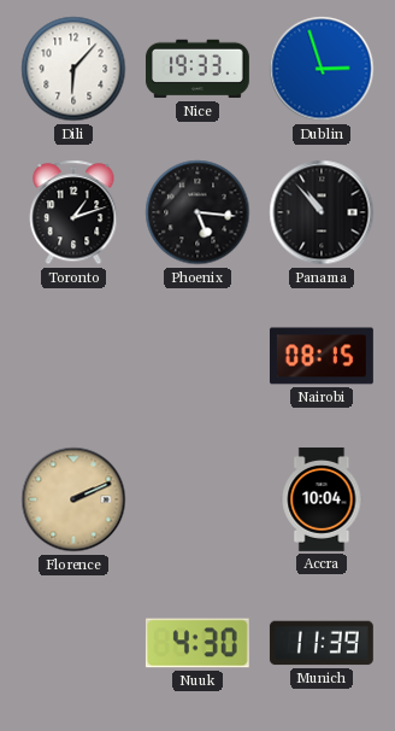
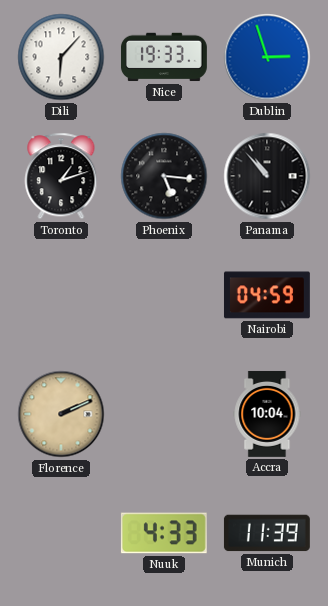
Nairobi: 08:15 -> 04:59 (267, 295)
Nuuk: 4:30 -> 4:33 (164, 533)
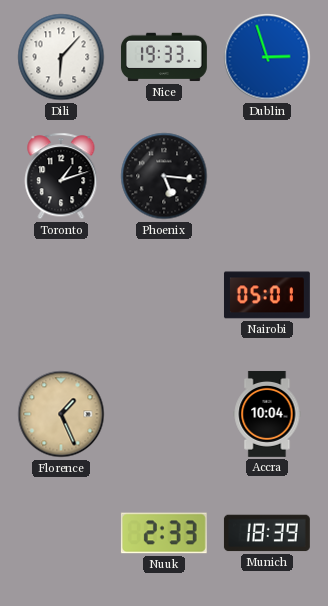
Panama: 10:53 -> none (267, 176)
Nairobi: 04:59 -> 05:01 (267, 295)
Florence: 2:11 -> 1:26 (61, 414)
Nuuk: 4:33 -> 2:33 (164, 533)
Munich: 11:39 -> 18:39 (267, 533)
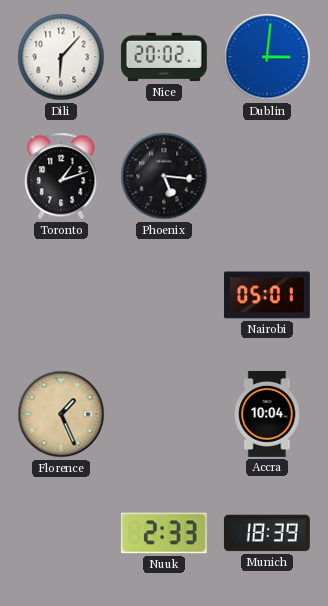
Nice: 19:33 -> 20:02 (164, 57)
Dublin: 2:57 -> 3:01 (267, 57)
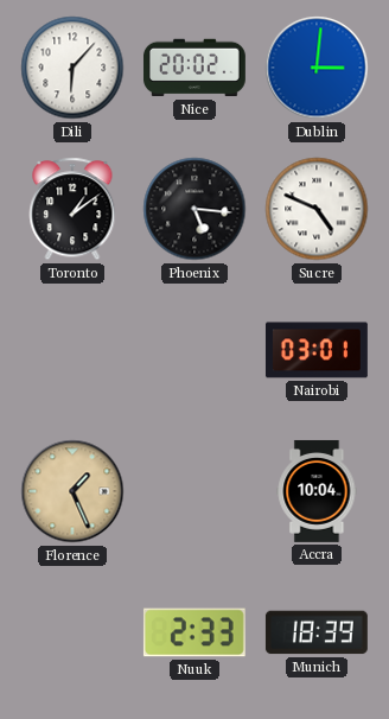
Toronto: 1:12 -> 1:09 (72, 209)
Sucre: none -> 4:49 (317, 209)
Nairobi: 05:01 -> 03:01 (317, 350)
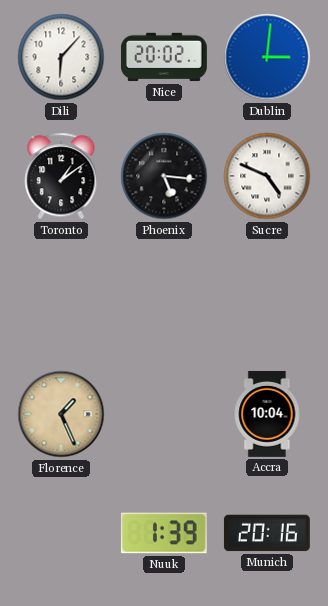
Nairobi: 03:01 -> none (317, 350)
Nuuk: 2:33 -> 1:39 (164, 533)
Munich: 18:39 -> 20:16 (267, 533)
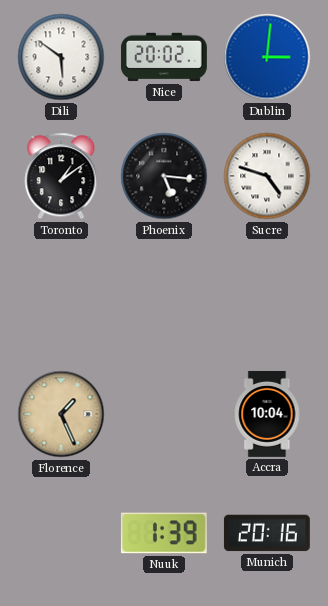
Dili: 6:07 -> 5:51 (61, 57)
Sucre: 4:49 -> 4:48 (267, 176)
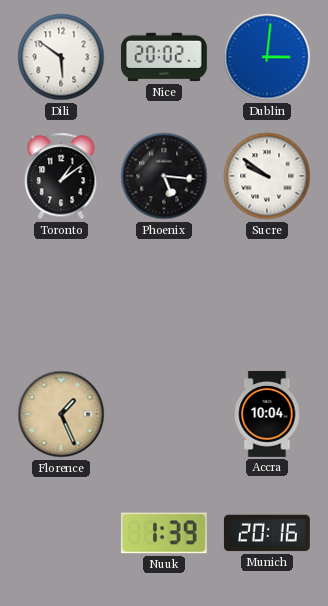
Sucre: 4:48 -> 9:51 (267, 176)
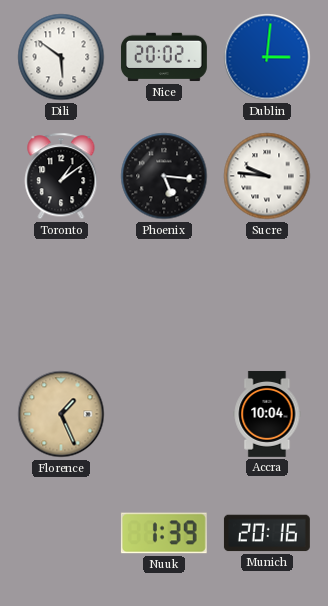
Sucre: 9:51 -> 9:46 (267, 176)
